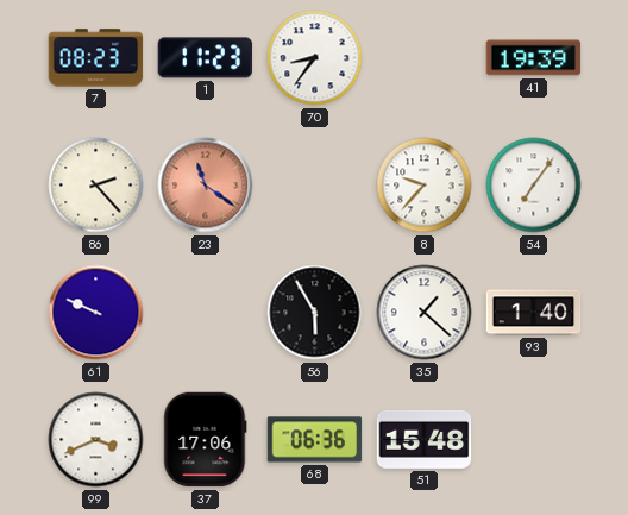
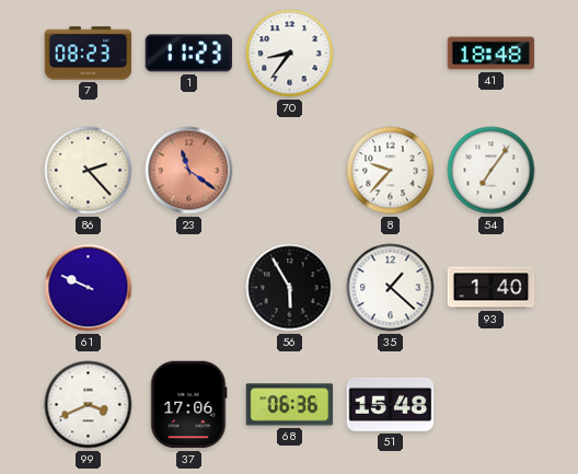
41: 19:39 -> 18:48 (492, 54)
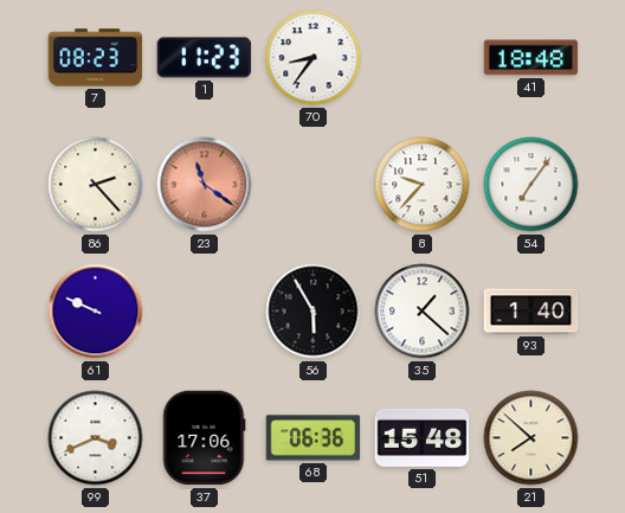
21: none -> 7:52 (531, 438)
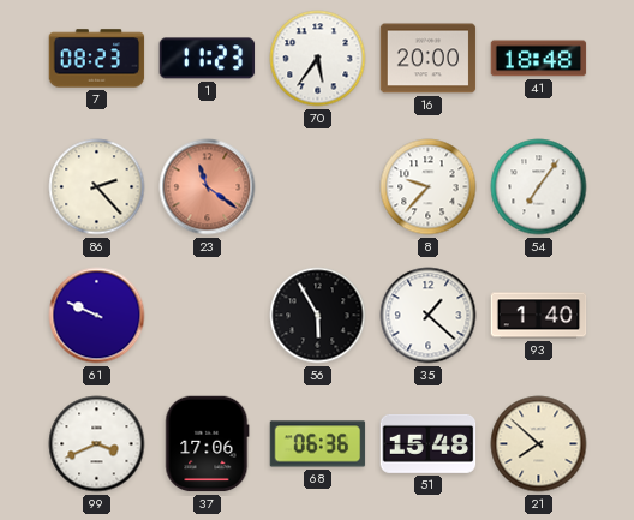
70: 8:36 -> 5:36 (318, 59)
16: none -> 20:00 (429, 59)
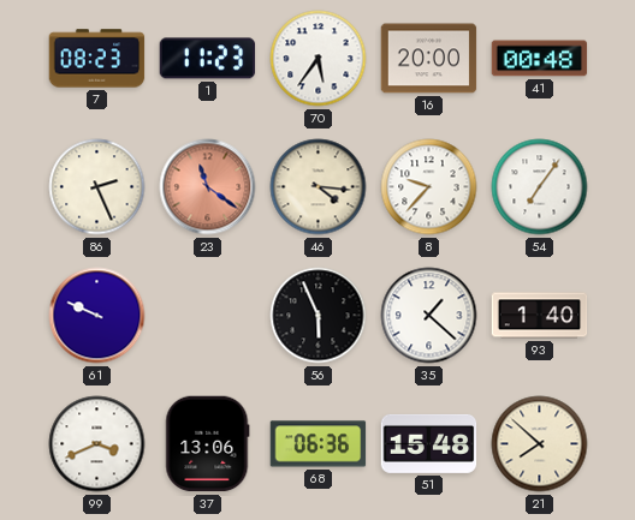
41: 18:48 -> 00:48 (540, 59)
86: 2:23 -> 2:26 (97, 187)
46: none -> 4:16 (319, 187)
56: 5:55 -> 5:56 (319, 316)
37: 17:06 -> 13:06 (208, 444)
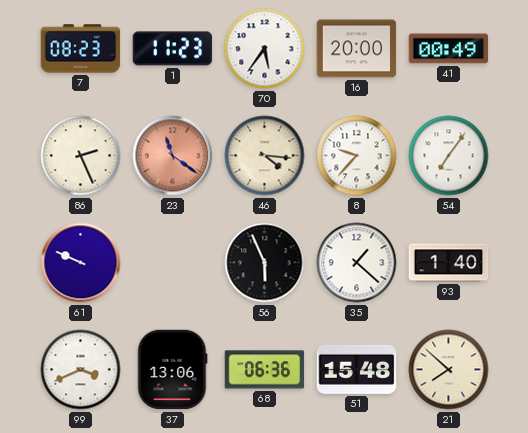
41: 00:48 -> 00:49 (449, 49)
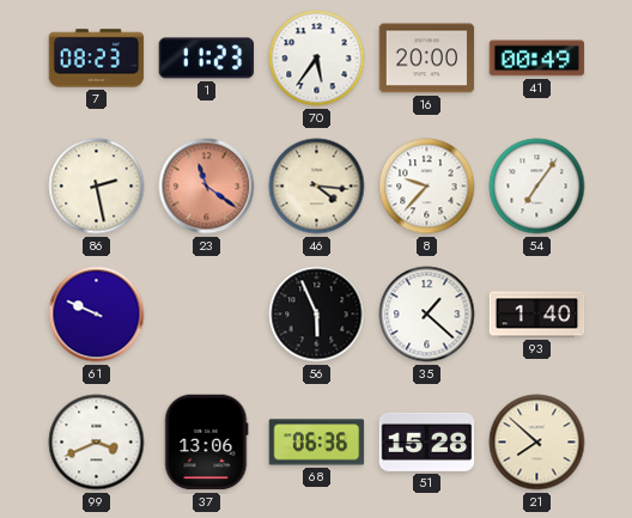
86: 2:26 -> 2:28 (97, 187)
51: 15:48 -> 15:28 (427, 441)
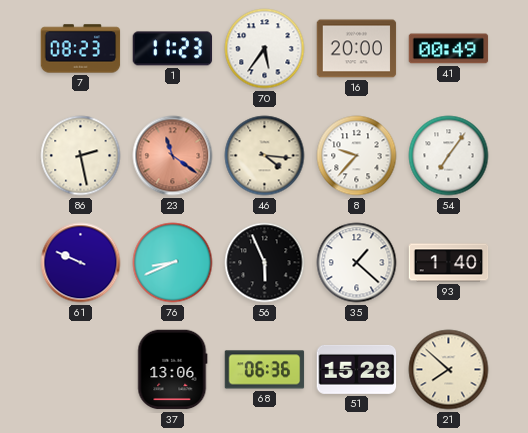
76: none -> 8:41 (173, 263)
99: 3:41 -> none (97, 443)
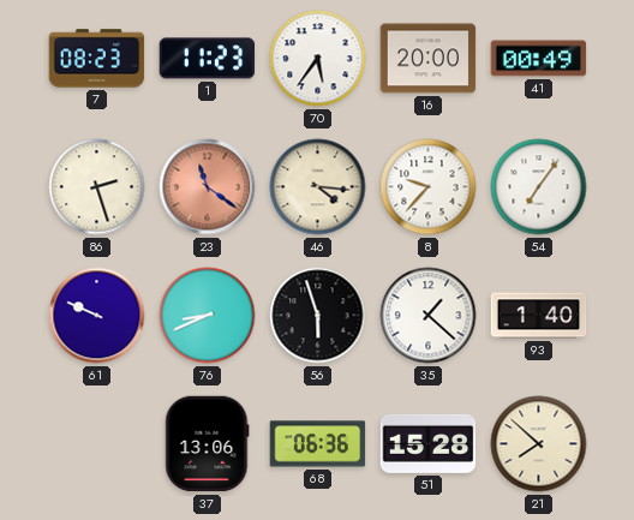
86: 2:28 -> 2:27 (97, 187)
56: 5:56 -> 5:57 (318, 316)
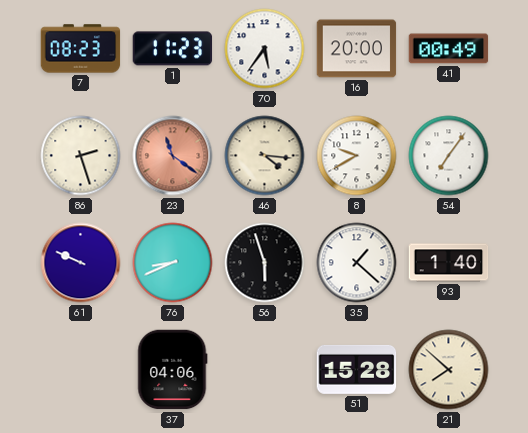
8: 9:37 -> 9:40 (357, 156)
37: 13:06 -> 04:06 (173, 370)
68: 06:36 -> none (318, 444)
